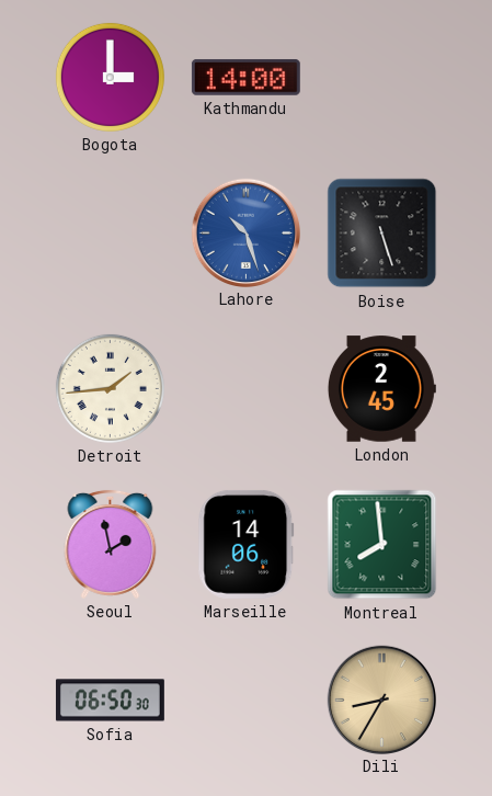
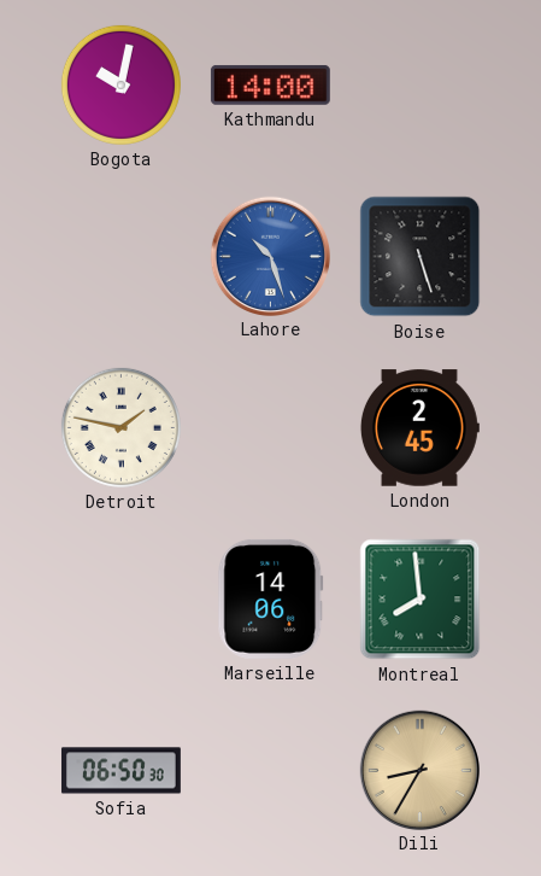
Bogota: 3:00 -> 10:02 (120, 84)
Detroit: 1:44 -> 1:47 (120, 427)
Seoul: 1:58 -> none (111, 544)
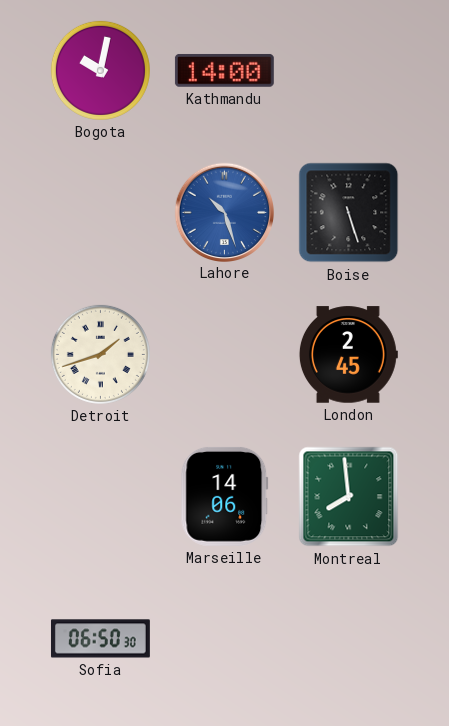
Detroit: 1:47 -> 1:42 (100, 354)
Dili: 8:35 -> none (419, 770)
